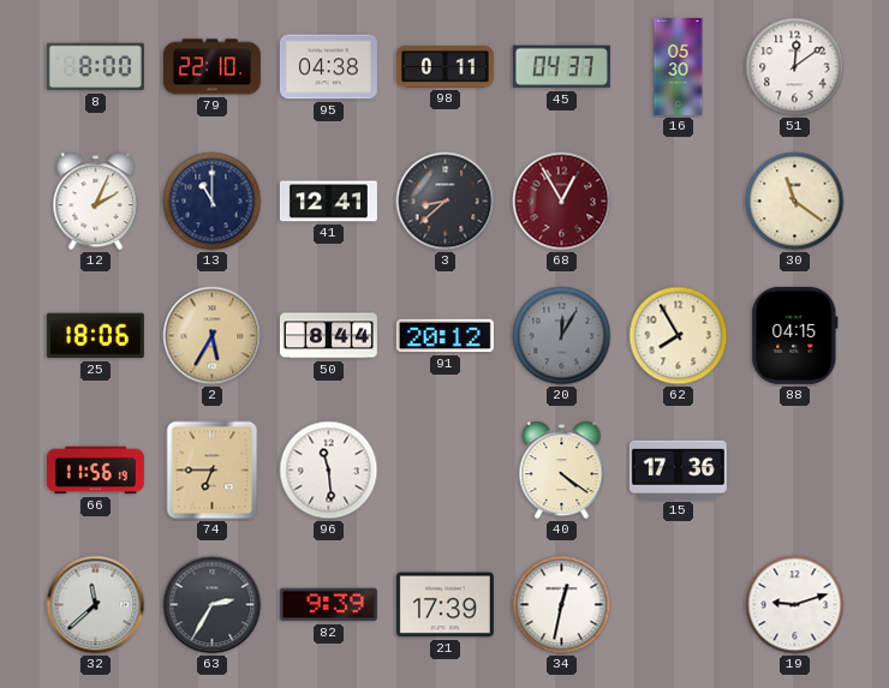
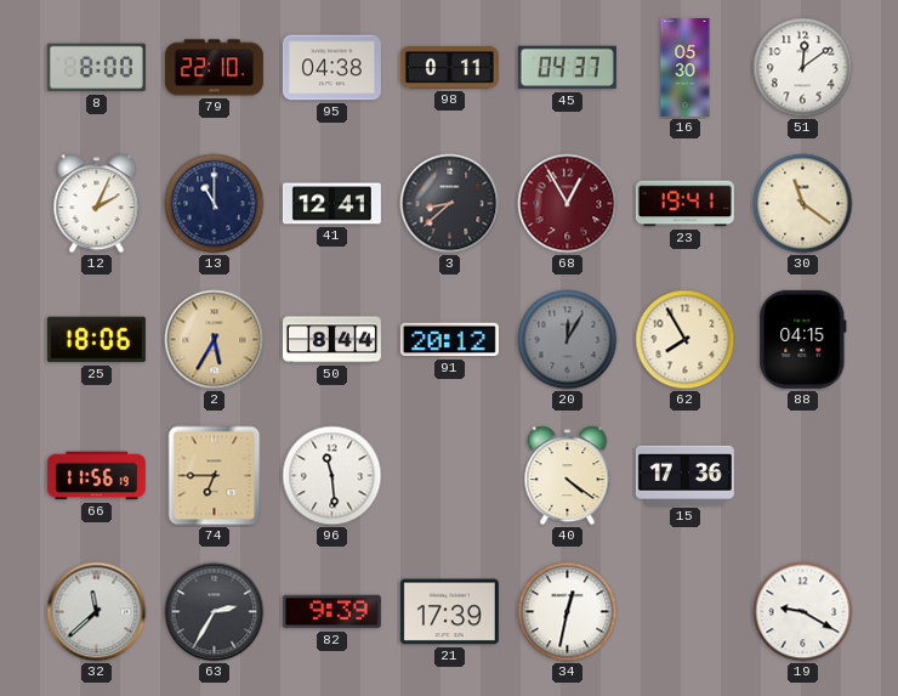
23: none -> 19:41 (684, 204)
19: 9:12 -> 9:20 (803, 612)
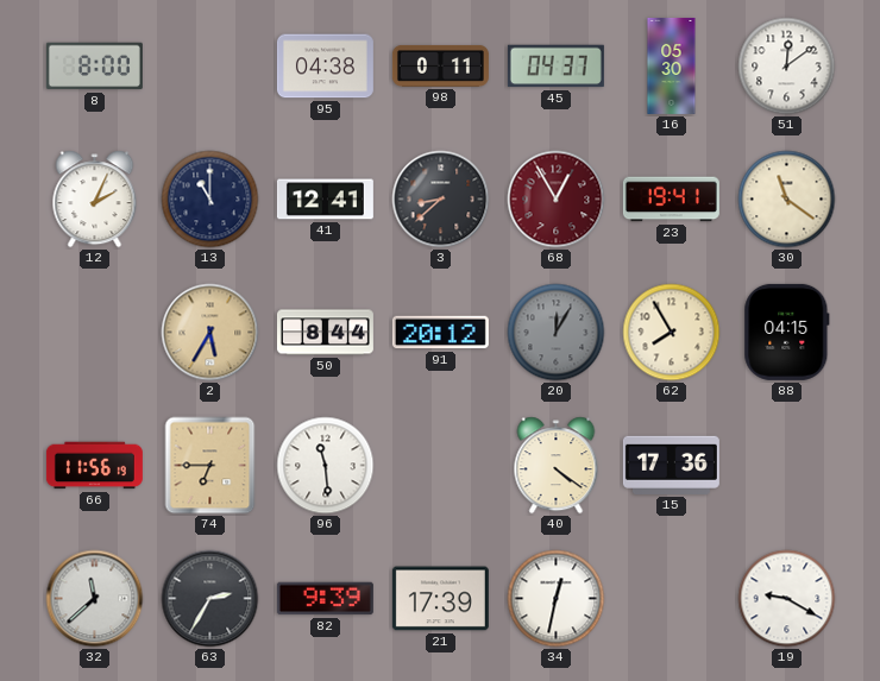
79: 22:10 -> none (214, 68)
25: 18:06 -> none (96, 340)
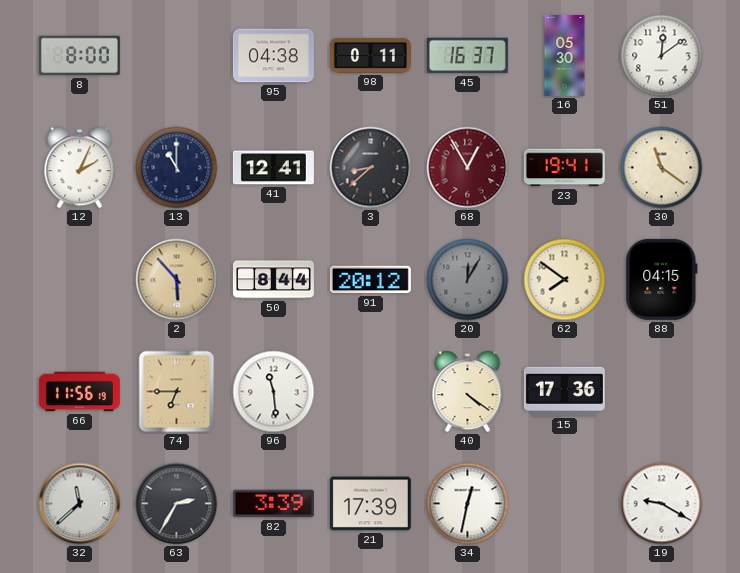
45: 04:37 -> 16:37 (467, 56)
2: 5:35 -> 5:53 (177, 280)
62: 7:55 -> 7:51 (565, 280)
82: 9:39 -> 3:39 (273, 504)
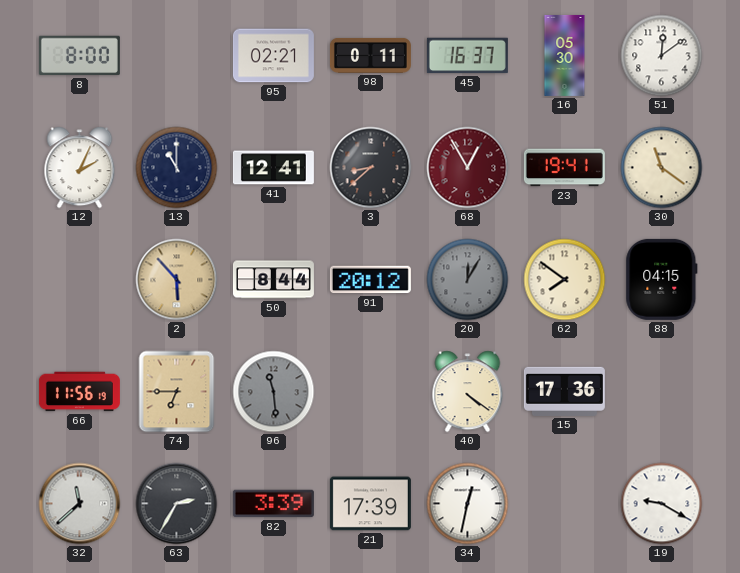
95: 04:38 -> 02:21 (273, 56)
96 dial: white -> grey (274, 392)
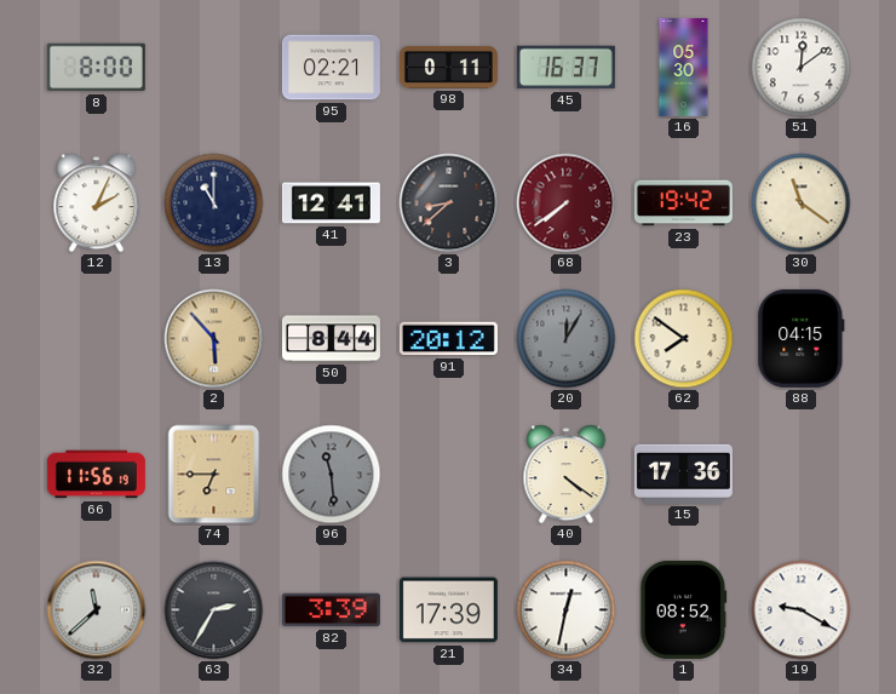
68: 12:55 -> 7:39 (567, 203)
23: 19:41 -> 19:42 (683, 203)
1: none -> 08:52 (684, 609)
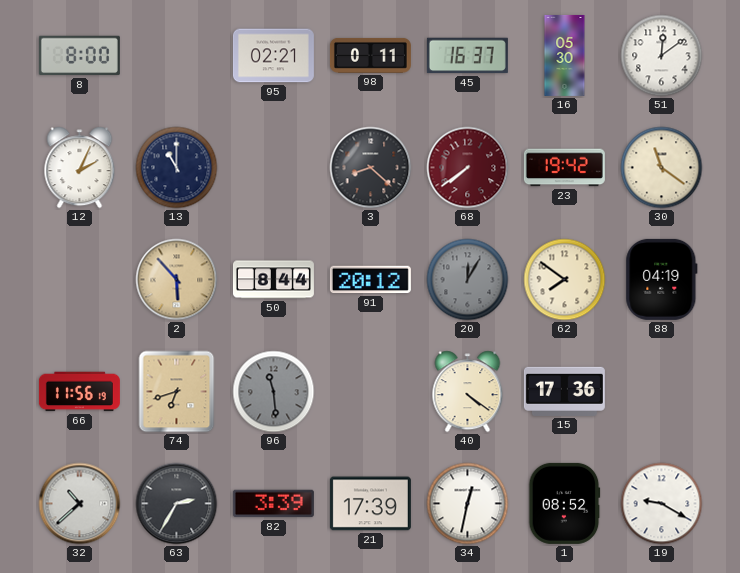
41: 12:41 -> none (331, 203)
3: 8:38 -> 8:22 (371, 168)
88: 04:15 -> 04:19 (662, 279)
74: 6:45 -> 6:42 (177, 392)
32: 11:38 -> 10:38 (80, 504)
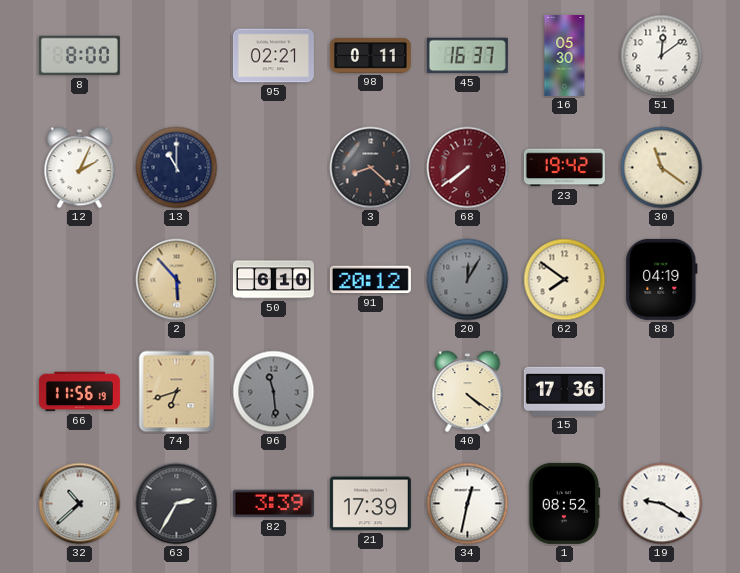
50: 8:44 -> 6:10 (273, 280)
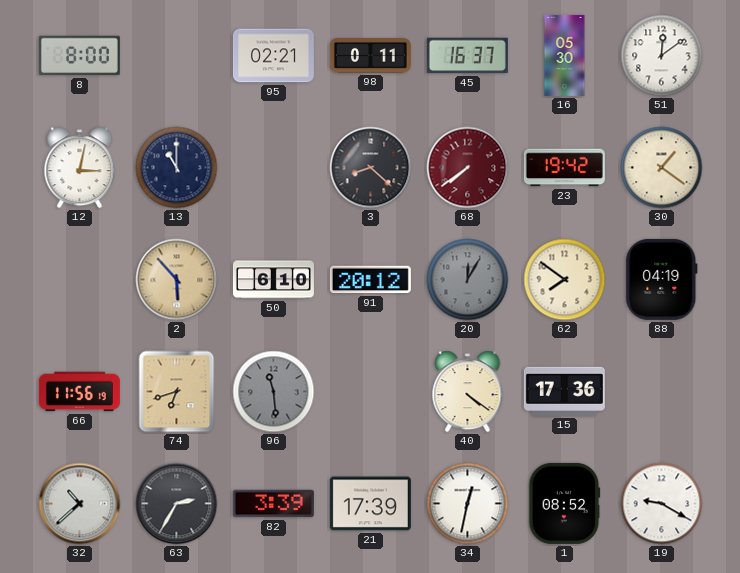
12: 2:04 -> 3:02 (80, 168)
30: 11:21 -> 1:21 (662, 168)
